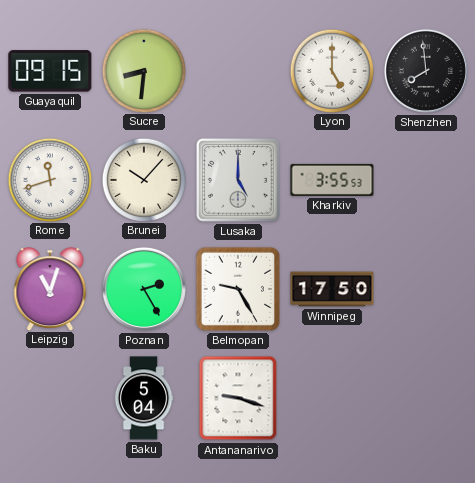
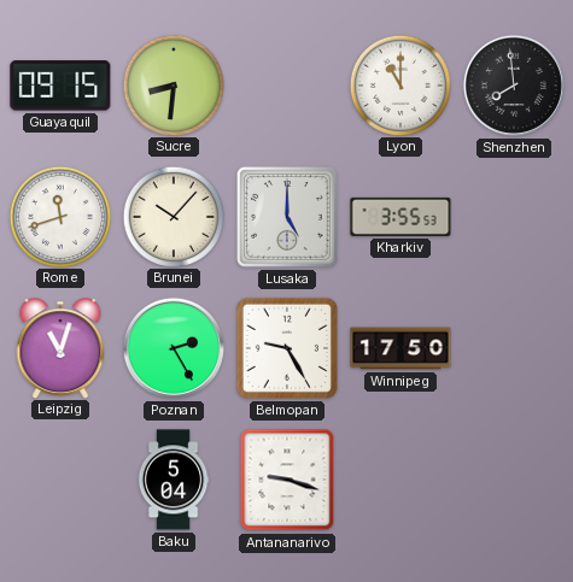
Lyon: 5:00 -> 11:00 (399, 84)
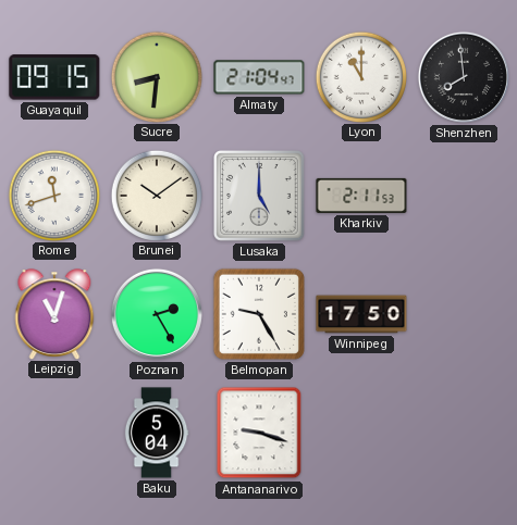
Almaty: none -> 21:04 (259, 77)
Brunei: 10:07 -> 10:09 (156, 195)
Kharkiv: 3:55 -> 2:11 (361, 196)
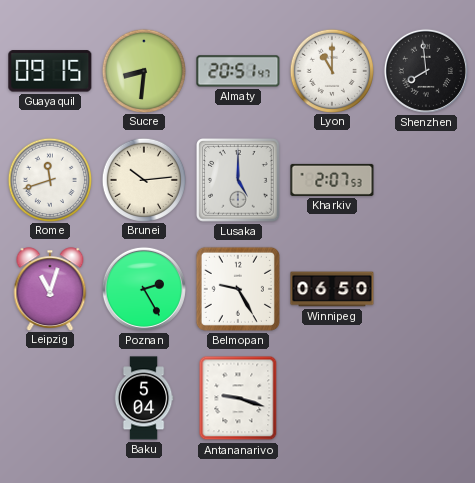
Almaty: 21:04 -> 20:51 (238, 71)
Brunei: 10:09 -> 10:14 (143, 179)
Kharkiv: 2:11 -> 2:07 (332, 180)
Winnipeg: 17:50 -> 06:50 (332, 289)
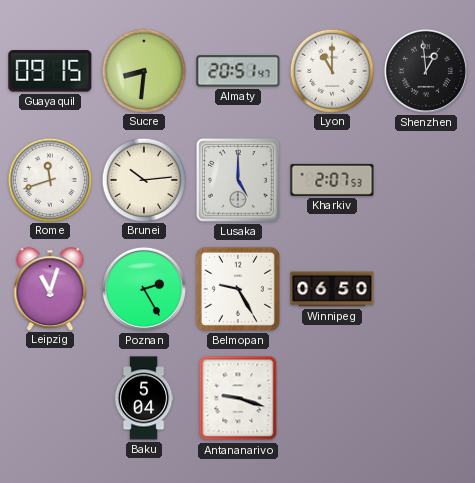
Shenzhen: 7:59 -> 12:59 (426, 71)
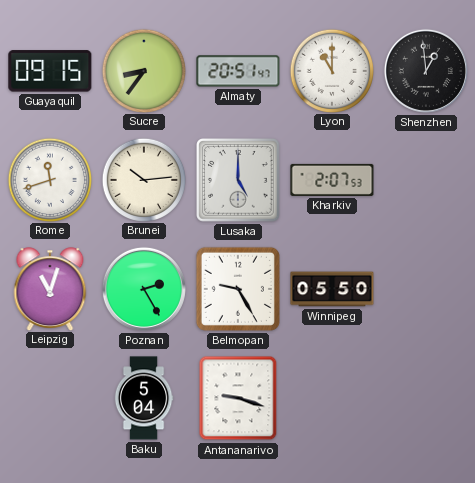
Sucre: 8:31 -> 8:36 (143, 70)
Winnipeg: 06:50 -> 05:50 (332, 289)
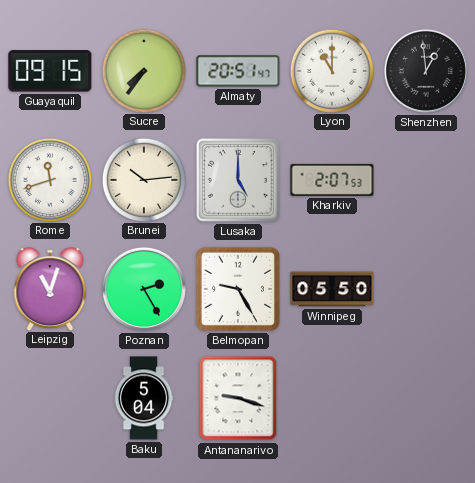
Sucre: 8:36 -> 7:36 (143, 70)
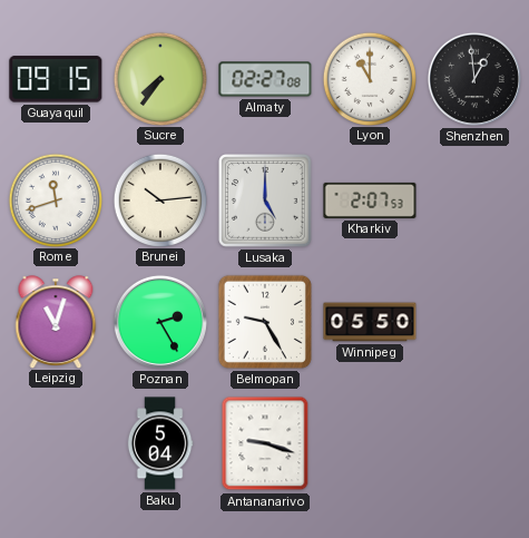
Almaty: 20:51 -> 02:27 (265, 79)
